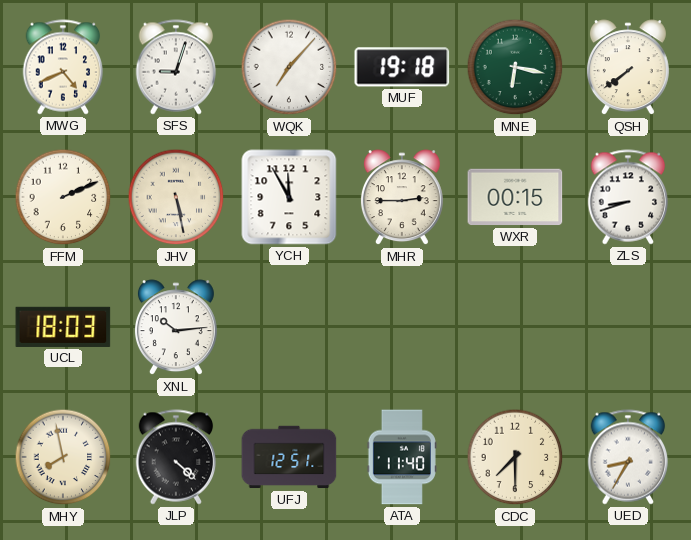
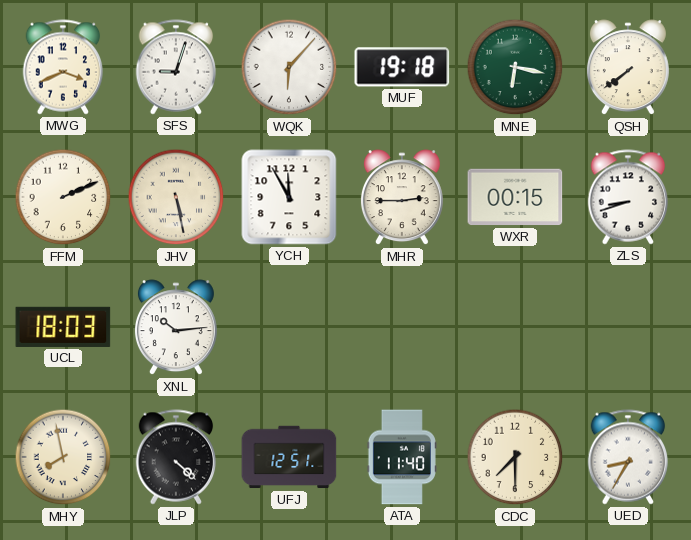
MWG: 4:41 -> 3:41 (63, 67)
WQK: 7:07 -> 6:07 (289, 67)
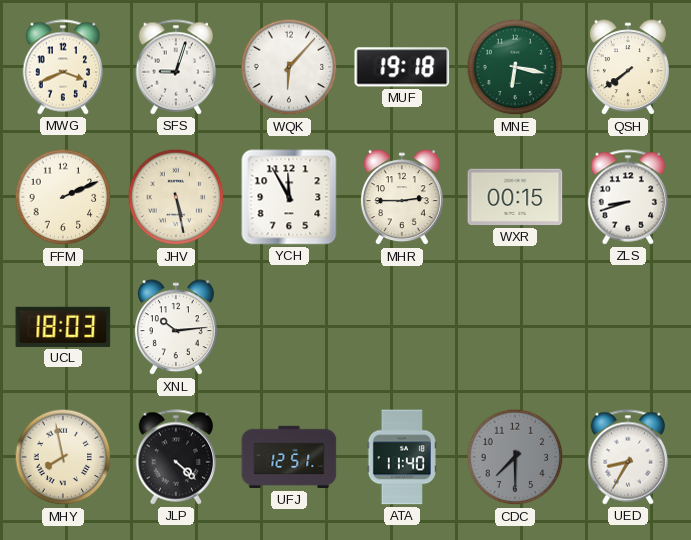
CDC dial: cream -> grey (515, 457)
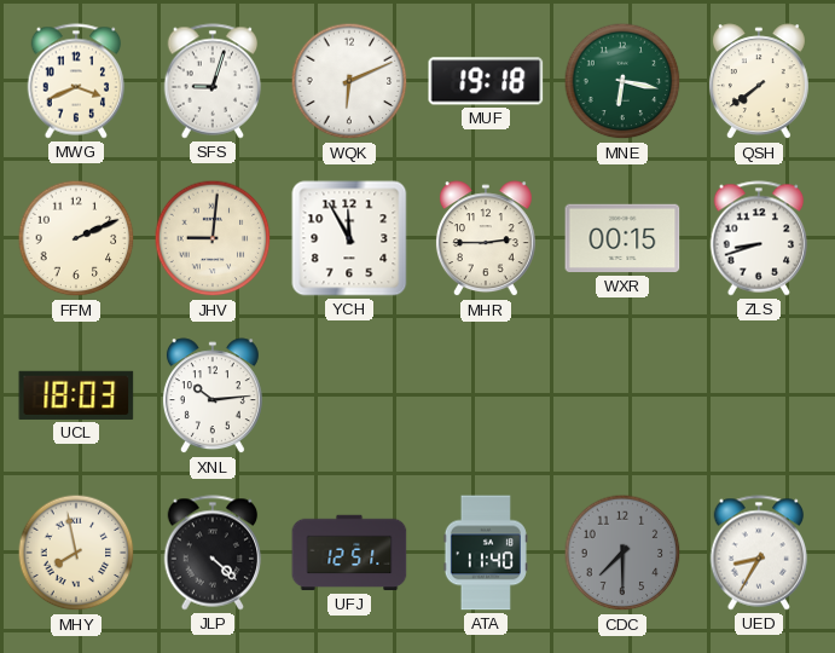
WQK: 6:07 -> 6:11 (349, 81)
JHV: 5:28 -> 9:01 (213, 238)
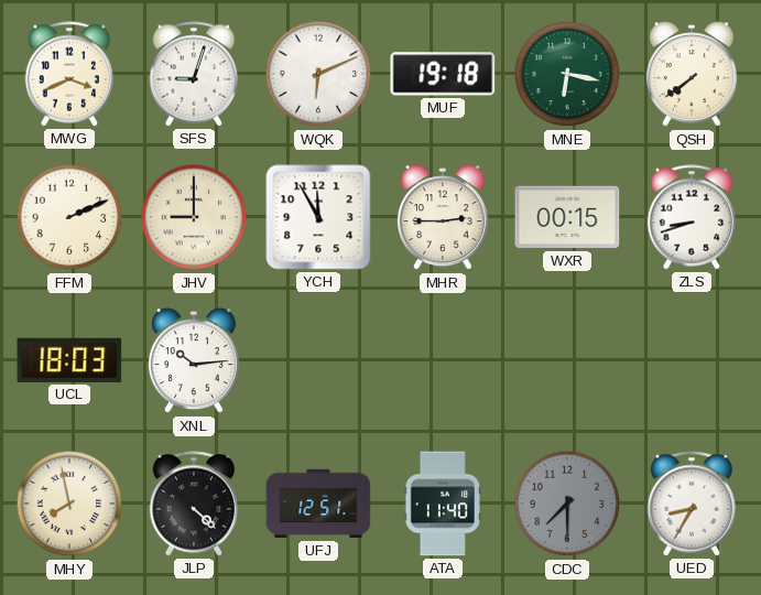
JHV: 9:01 -> 9:00 (194, 217)
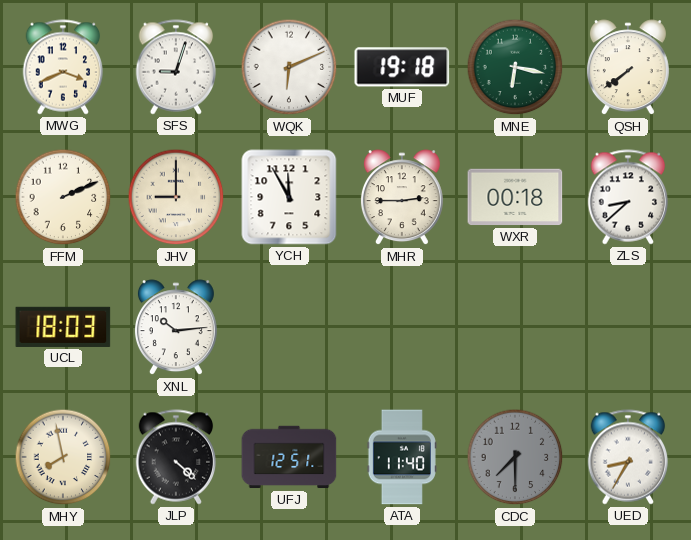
WXR: 00:15 -> 00:18 (515, 197)
ZLS: 8:42 -> 8:38 (628, 197)
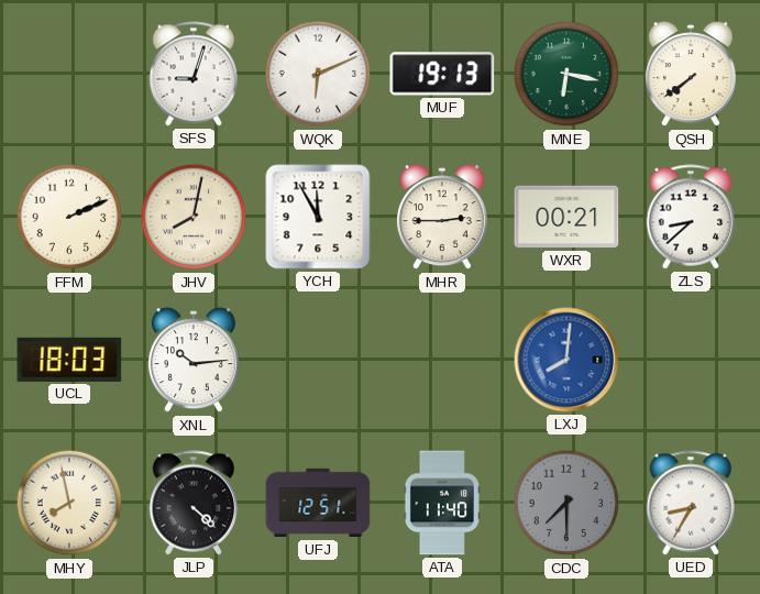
MWG: 3:41 -> none (63, 67)
MUF: 19:18 -> 19:13 (442, 74)
JHV: 9:00 -> 8:02 (194, 217)
WXR: 00:18 -> 00:21 (566, 217)
LXJ: none -> 8:01 (566, 360)
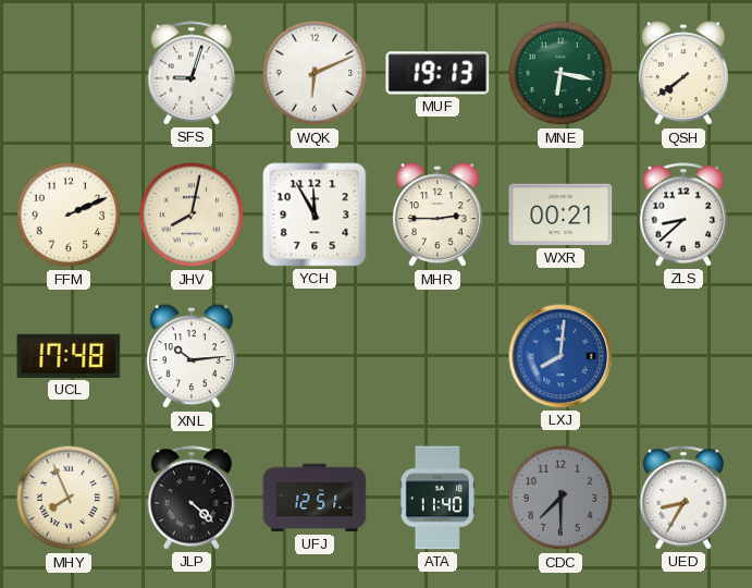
UCL: 18:03 -> 17:48 (69, 356)
MHY: 7:58 -> 7:56 (69, 498)
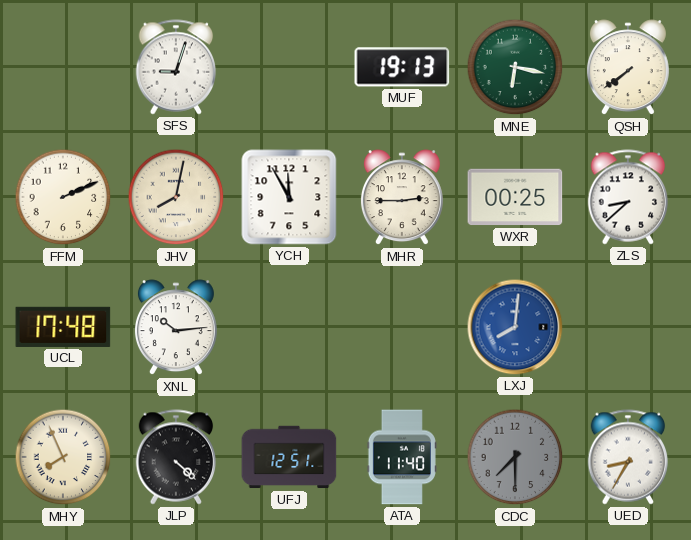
WQK: 6:11 -> none (315, 73)
WXR: 00:21 -> 00:25 (515, 197)
